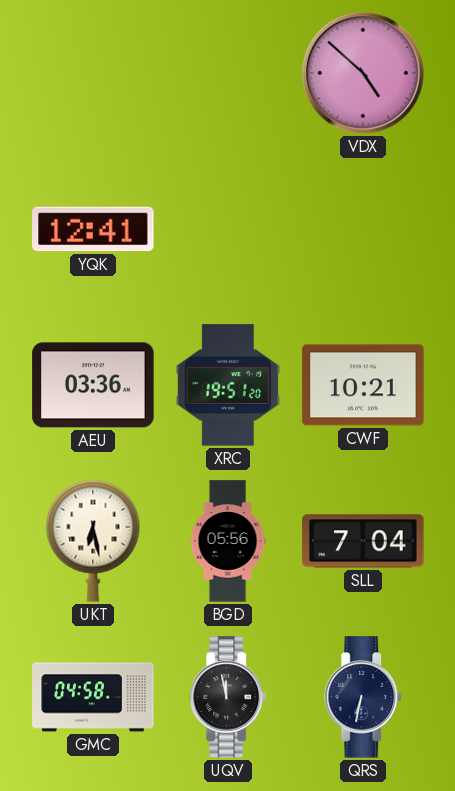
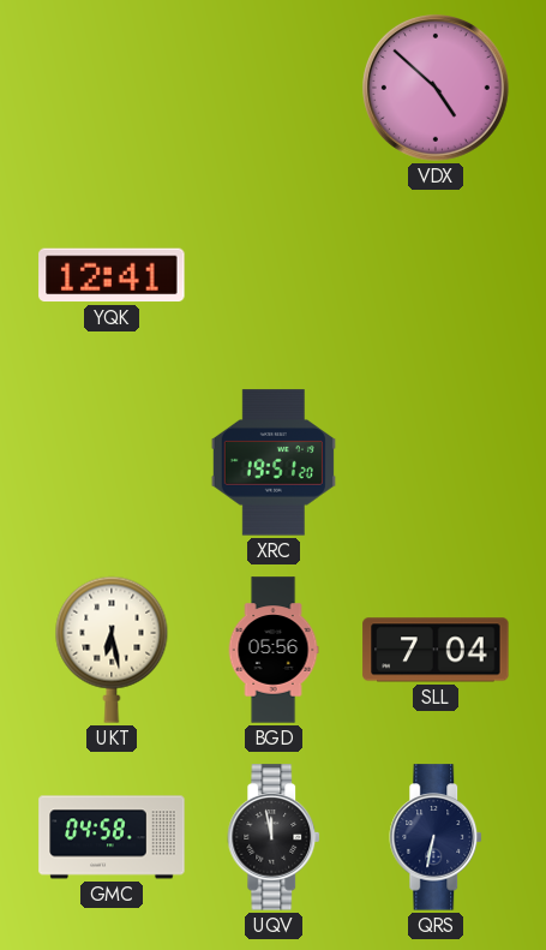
AEU: 03:36 -> none (93, 385)
CWF: 10:21 -> none (363, 385)
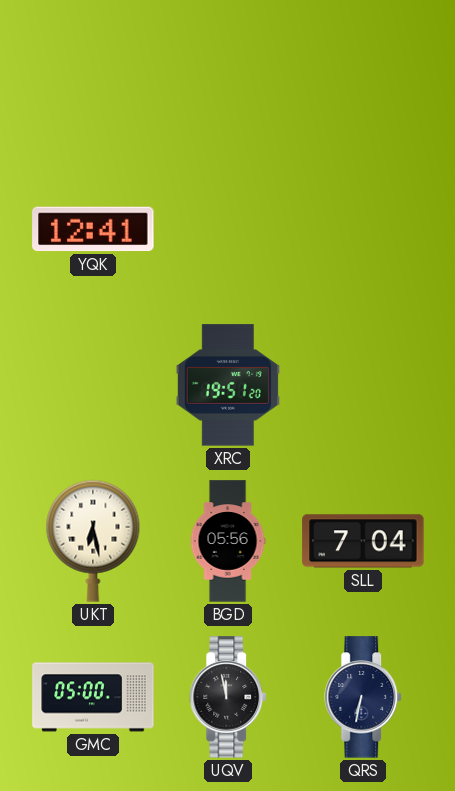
VDX: 4:52 -> none (436, 88)
GMC: 04:58 -> 05:00 (93, 697)
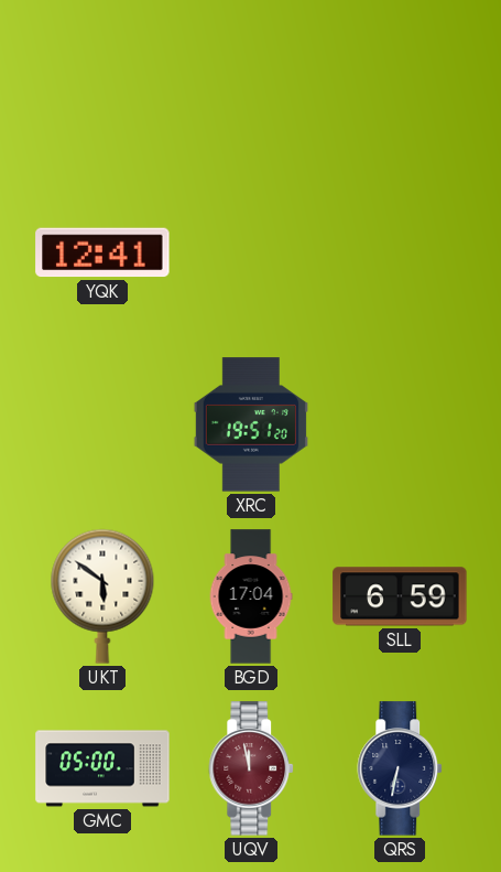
UKT: 6:28 -> 5:51 (102, 596)
BGD: 05:56 -> 17:04 (251, 596)
SLL: 7:04 -> 6:59 (400, 596)
UQV dial: black -> burgundy (252, 768)
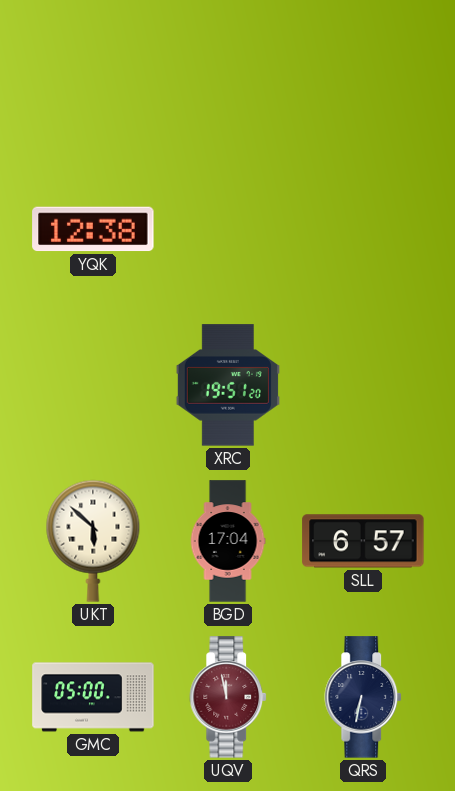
YQK: 12:41 -> 12:38 (93, 229)
UKT: 5:51 -> 5:52 (93, 541)
SLL: 6:59 -> 6:57 (363, 541)
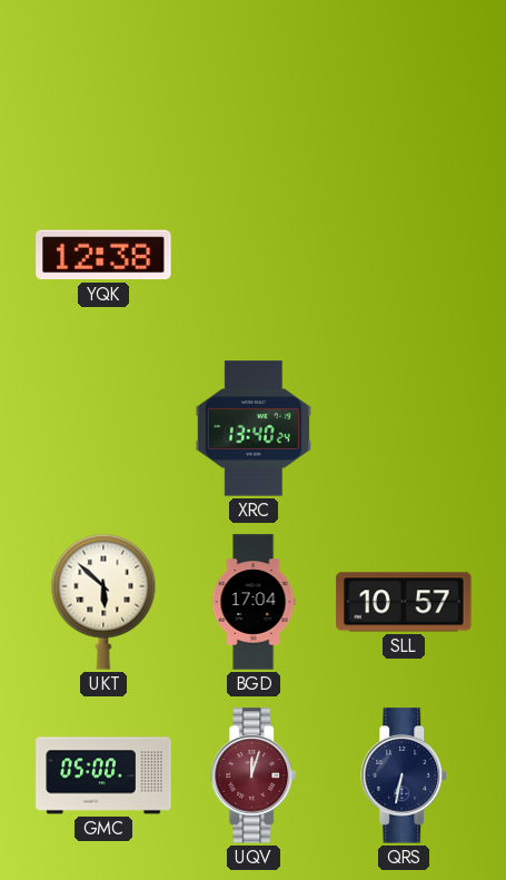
XRC: 19:51 -> 13:40 (254, 428)
SLL: 6:57 -> 10:57 (404, 602)
UQV: 11:58 -> 12:03 (255, 775)
